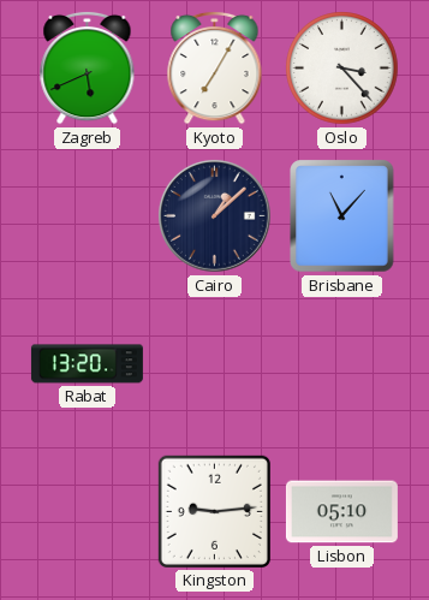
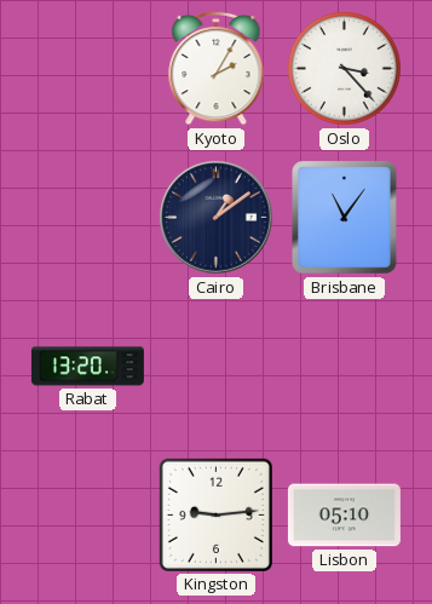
Zagreb: 5:41 -> none (88, 67)
Kyoto: 7:05 -> 2:05 (217, 68)
Cairo: 1:08 -> 1:09 (217, 218)
Brisbane: 11:07 -> 11:06 (345, 218)
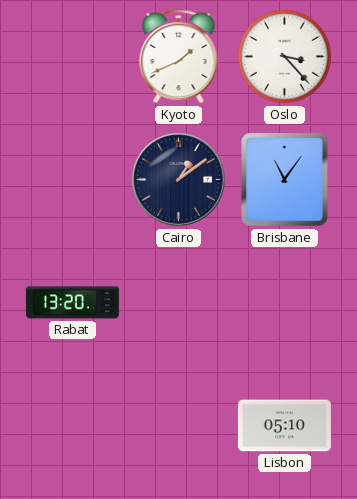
Kyoto: 2:05 -> 1:41 (179, 56)
Kingston: 9:14 -> none (215, 514)
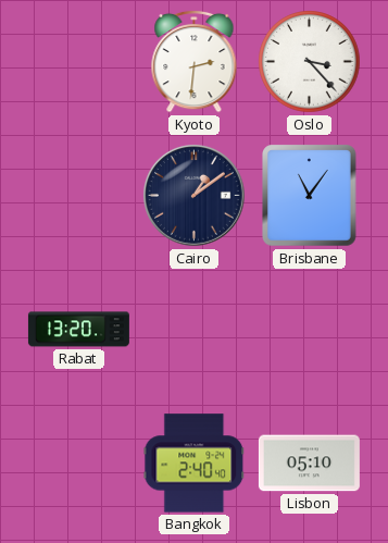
Kyoto: 1:41 -> 2:31 (195, 61)
Bangkok: none -> 2:40 (195, 464)
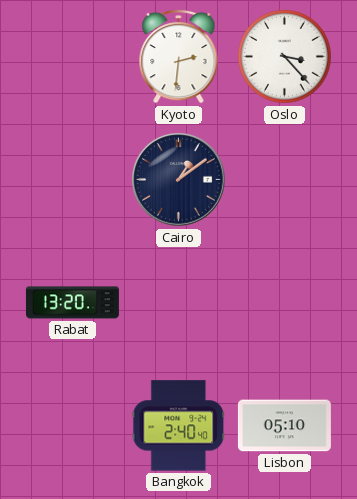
Brisbane: 11:06 -> none (310, 196)
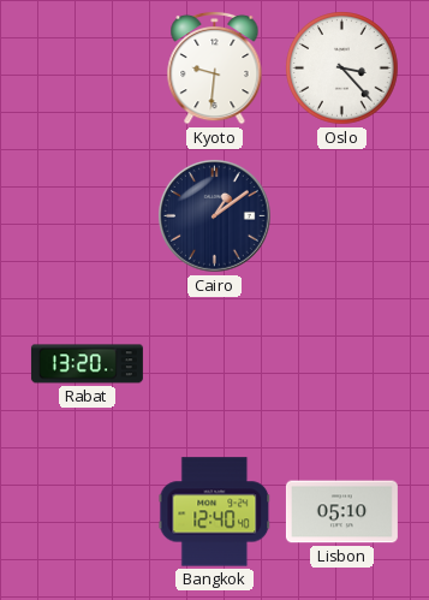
Kyoto: 2:31 -> 9:31 (215, 67)
Bangkok: 2:40 -> 12:40 (215, 512)
